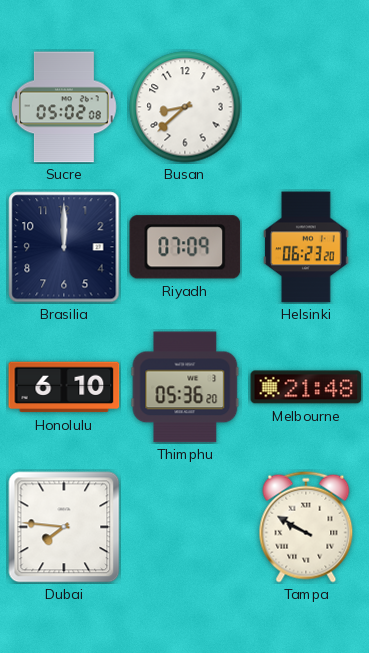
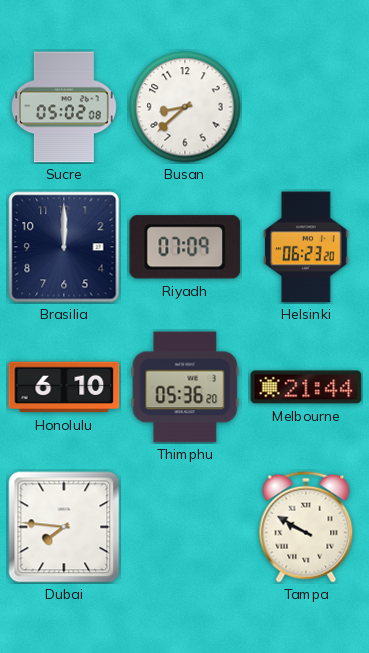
Melbourne: 21:48 -> 21:44 (306, 387)
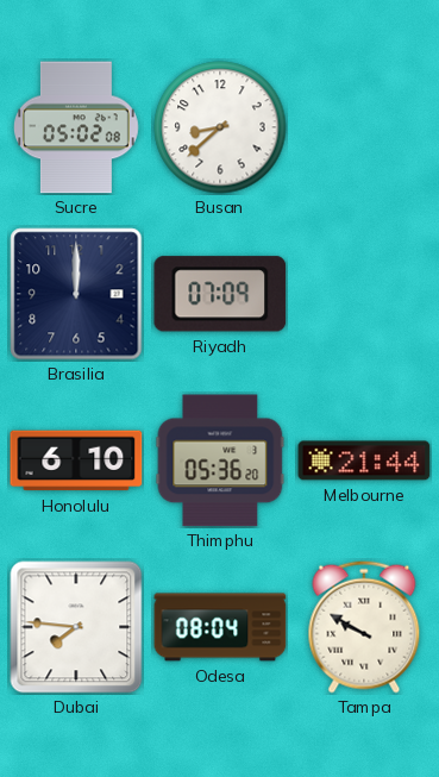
Helsinki: 06:23 -> none (306, 247)
Odesa: none -> 08:04 (220, 627)
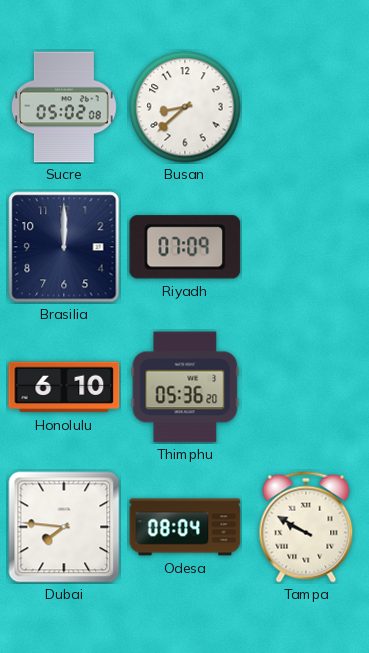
Melbourne: 21:44 -> none (364, 460)
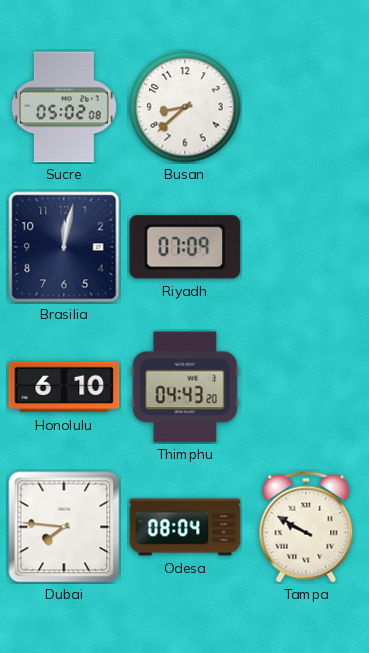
Brasilia: 12:00 -> 12:02 (64, 247)
Thimphu: 05:36 -> 04:43 (185, 387)
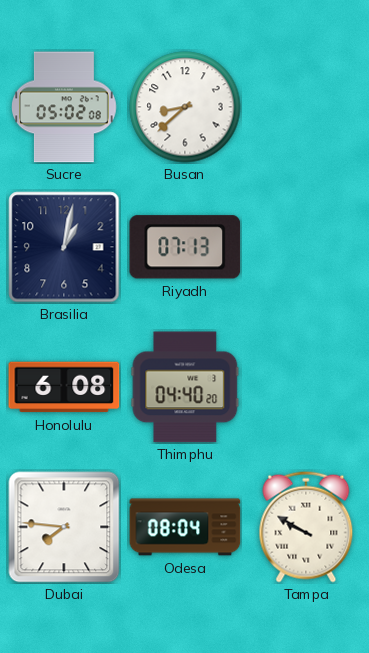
Brasilia: 12:02 -> 1:02 (64, 247)
Riyadh: 07:09 -> 07:13 (185, 247)
Honolulu: 6:10 -> 6:08 (64, 387)
Thimphu: 04:43 -> 04:40 (185, 387)
